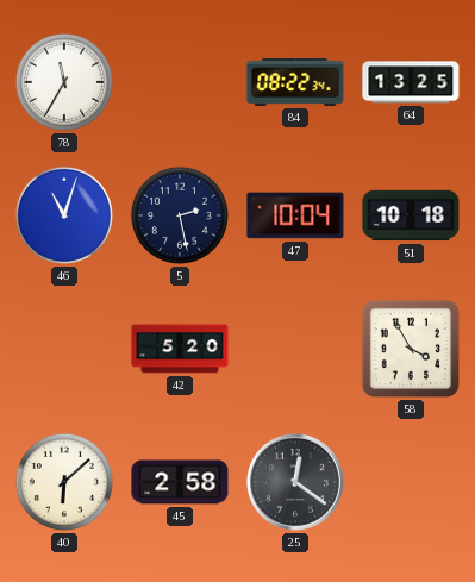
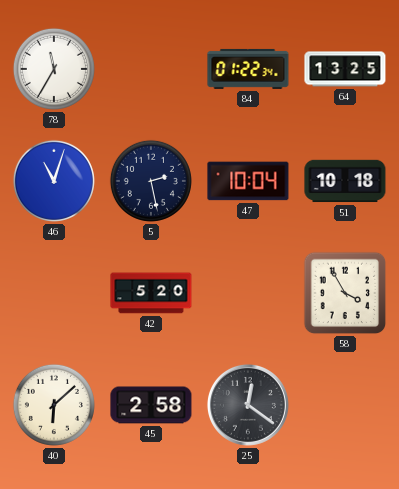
84: 08:22 -> 01:22 (248, 69)
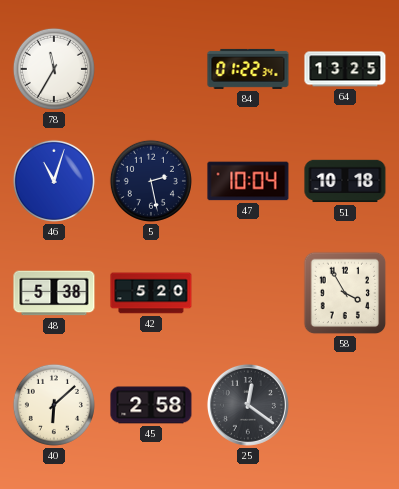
48: none -> 5:38 (54, 293)
